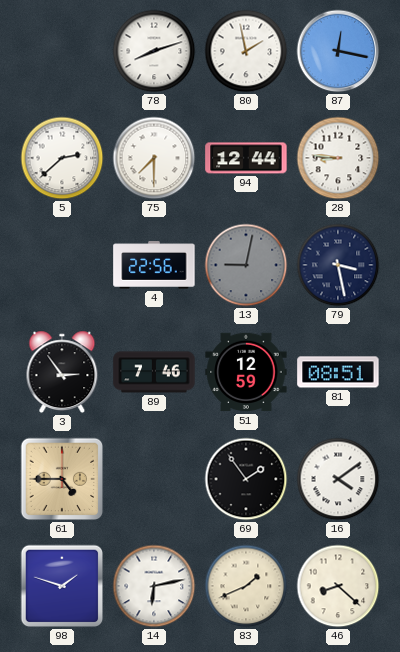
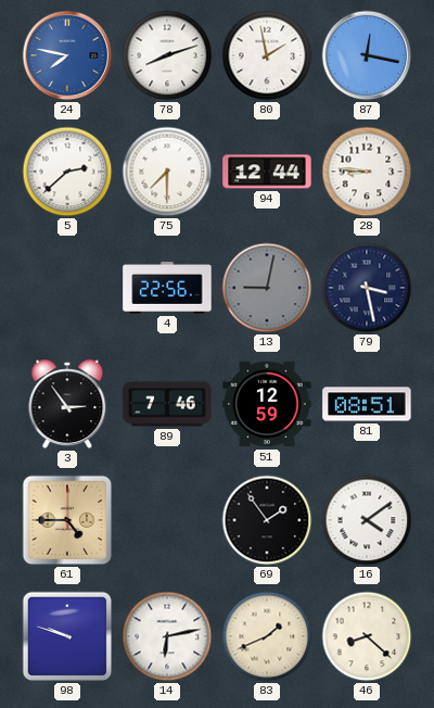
24: none -> 7:47 (67, 55)
98: 1:48 -> 9:48 (67, 636)
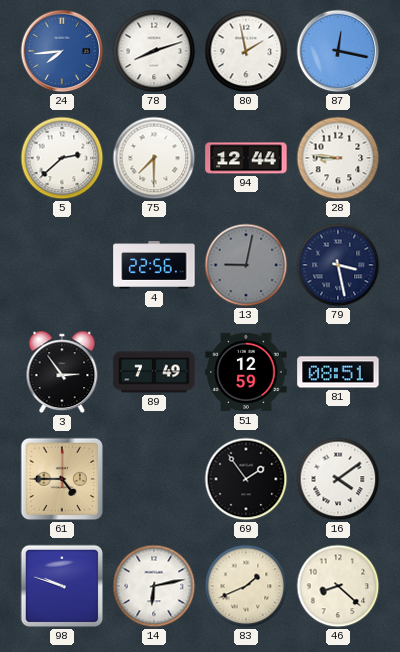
24: 7:47 -> 7:44 (62, 51)
89: 7:46 -> 7:49 (154, 372)
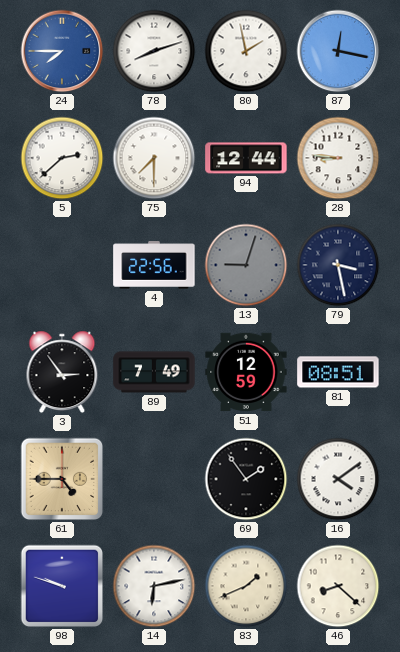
24: 7:44 -> 7:45 (62, 51)
13: 9:02 -> 9:03 (246, 265)
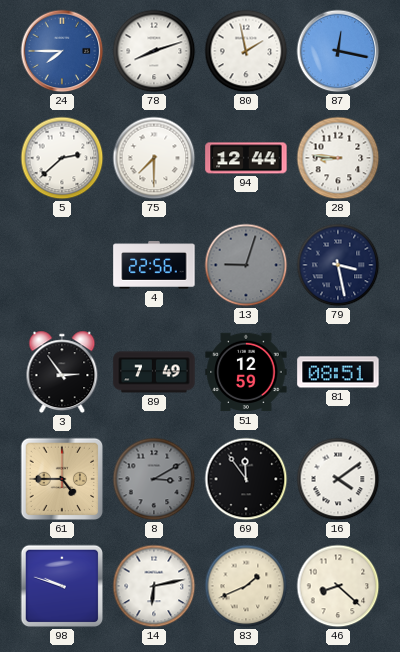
8: none -> 3:10 (154, 479)
69: 1:54 -> 11:54 (246, 479)
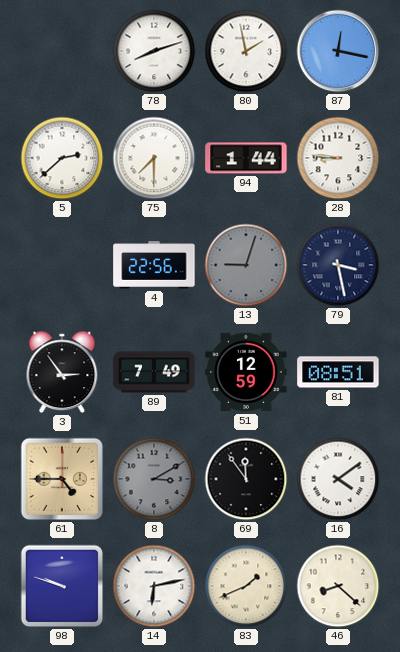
24: 7:45 -> none (62, 51)
94: 12:44 -> 1:44 (246, 158)
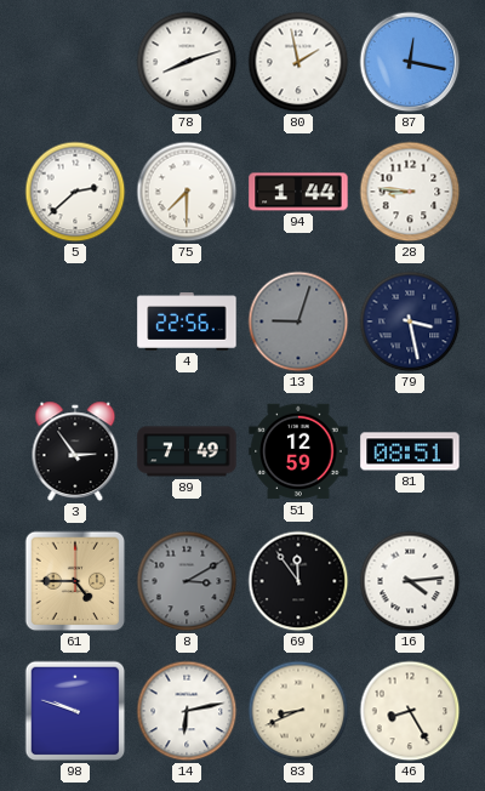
16: 4:09 -> 4:14 (410, 581)
83: 1:41 -> 8:41 (298, 711)
46: 8:22 -> 8:25 (410, 711)
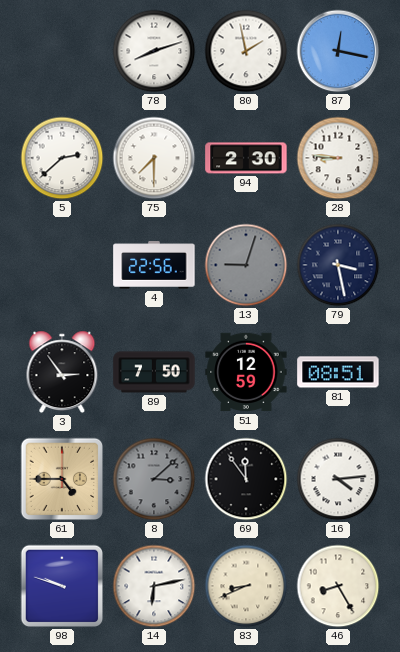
94: 1:44 -> 2:30 (246, 158)
89: 7:49 -> 7:50 (154, 372)
8: 3:10 -> 3:08 (154, 479)
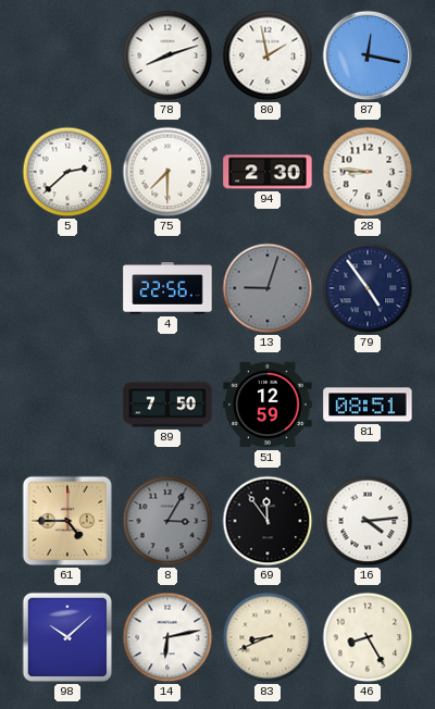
79: 3:28 -> 4:54 (368, 288)
3: 2:54 -> none (62, 372)
8: 3:08 -> 3:05 (167, 521)
98: 9:48 -> 10:08 (67, 637)
